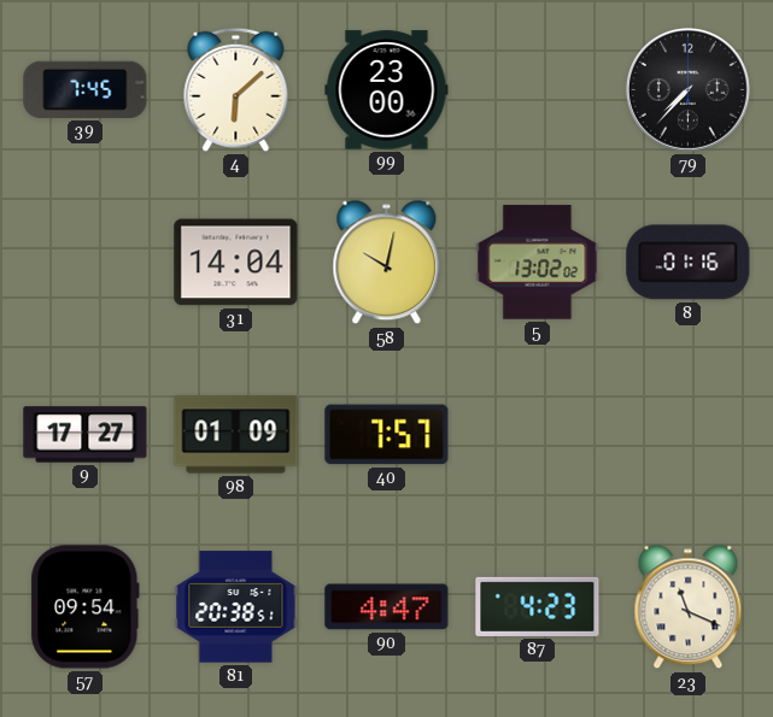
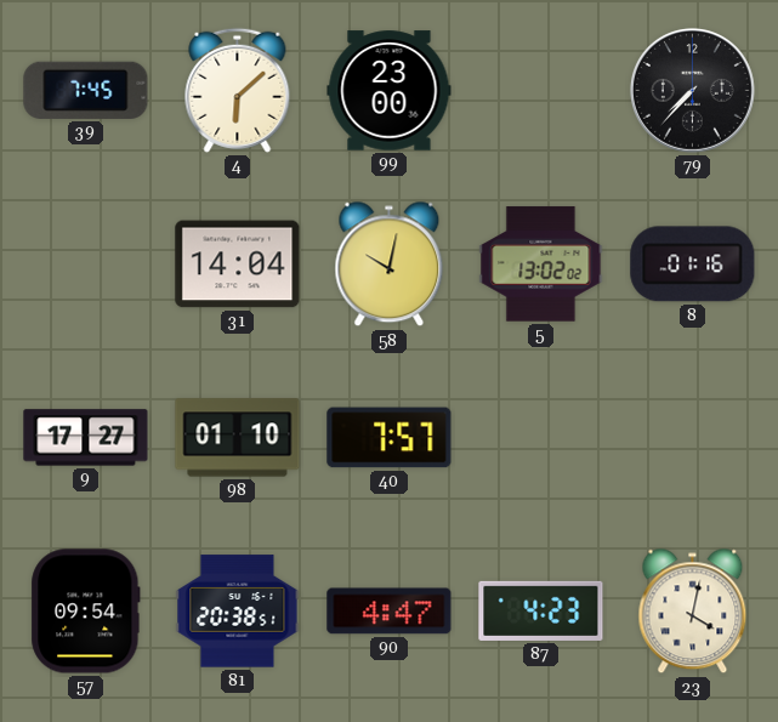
98: 01:09 -> 01:10 (238, 438)
23: 11:19 -> 4:02 (693, 612)
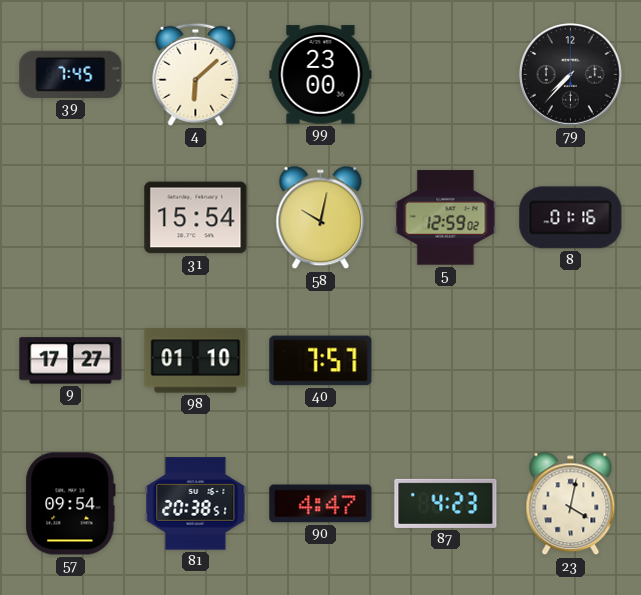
31: 14:04 -> 15:54 (196, 218)
5: 13:02 -> 12:59 (446, 218)
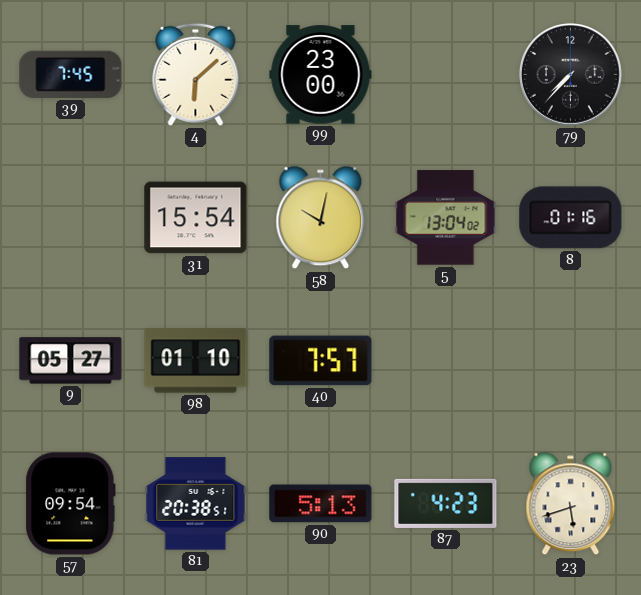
5: 12:59 -> 13:04 (446, 218)
9: 17:27 -> 05:27 (71, 361)
90: 4:47 -> 5:13 (321, 504)
23: 4:02 -> 5:42 (571, 504)
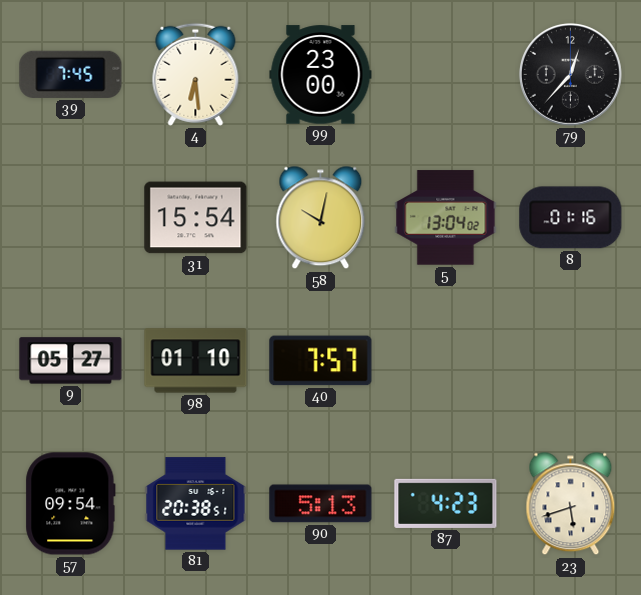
4: 6:08 -> 6:29 (196, 74)
79: 7:37 -> 12:37 (570, 74)
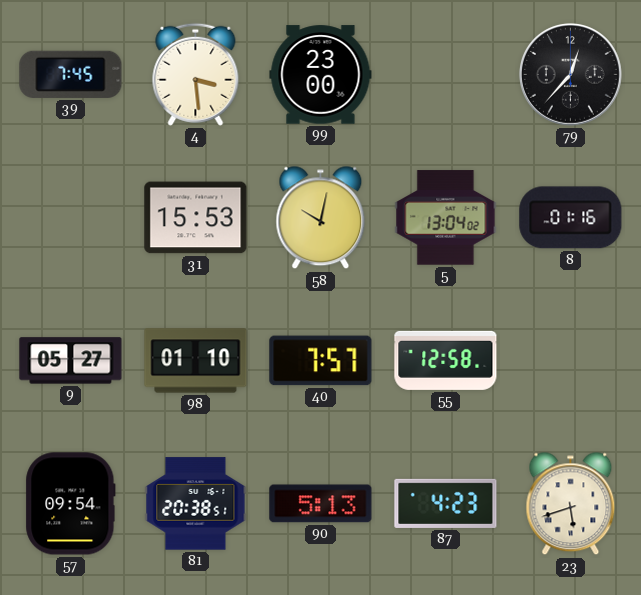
4: 6:29 -> 3:29 (196, 74)
31: 15:54 -> 15:53 (196, 218)
55: none -> 12:58 (446, 360)
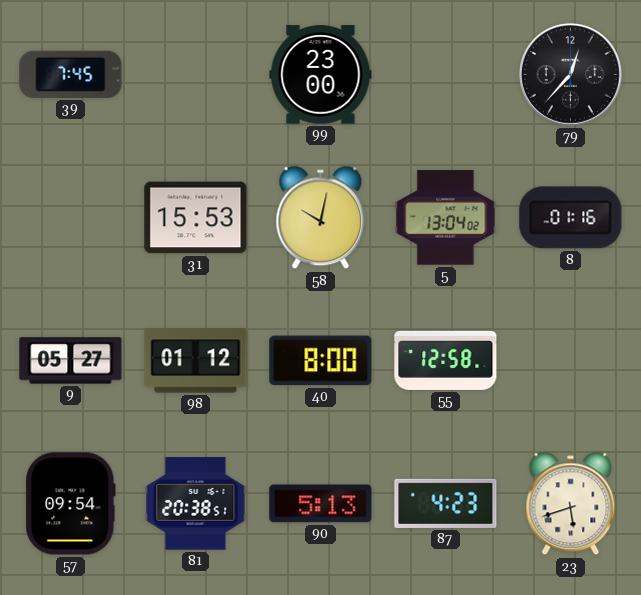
4: 3:29 -> none (196, 74)
98: 01:10 -> 01:12 (196, 361)
40: 7:57 -> 8:00 (321, 361)
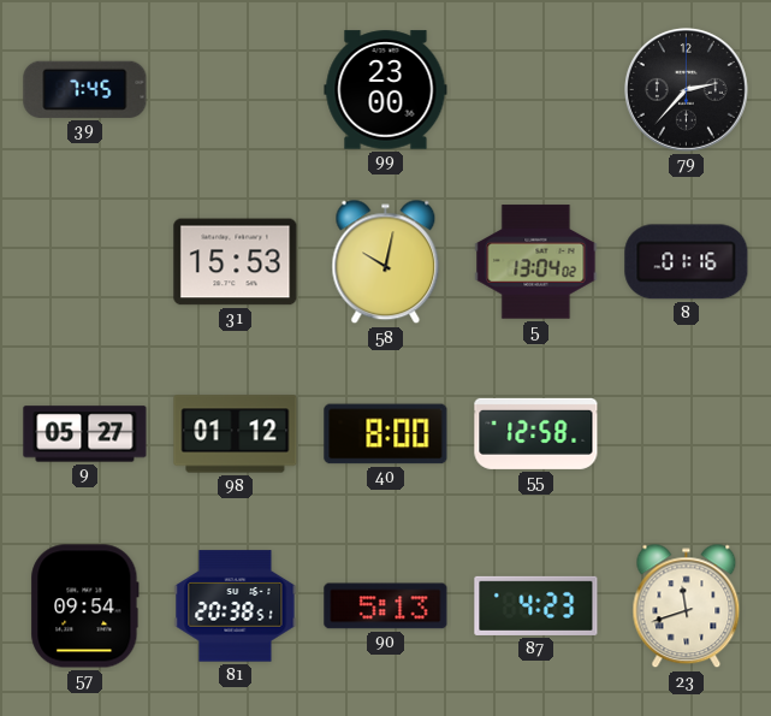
79: 12:37 -> 2:37 (686, 89)
23: 5:42 -> 11:42 (687, 606)
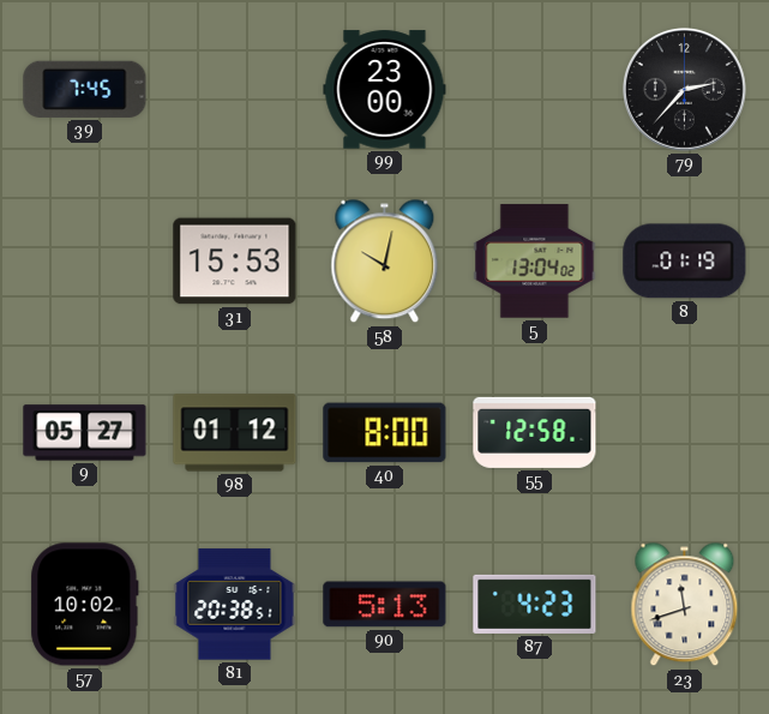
8: 01:16 -> 01:19 (685, 262)
57: 09:54 -> 10:02 (85, 605)
